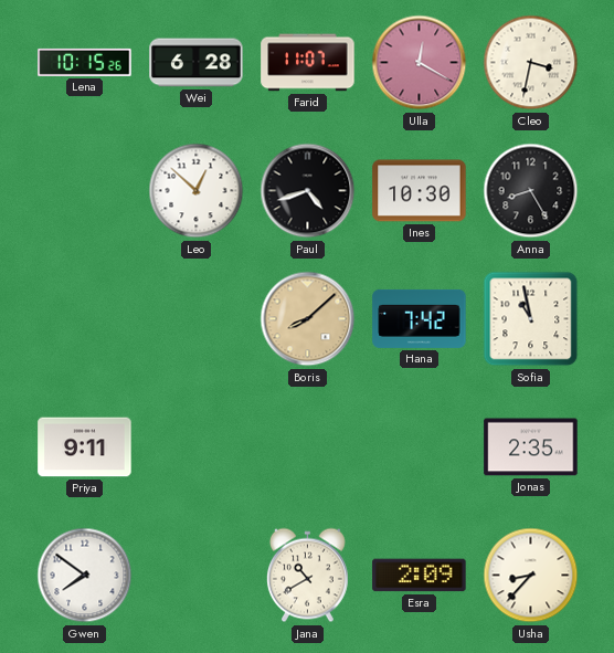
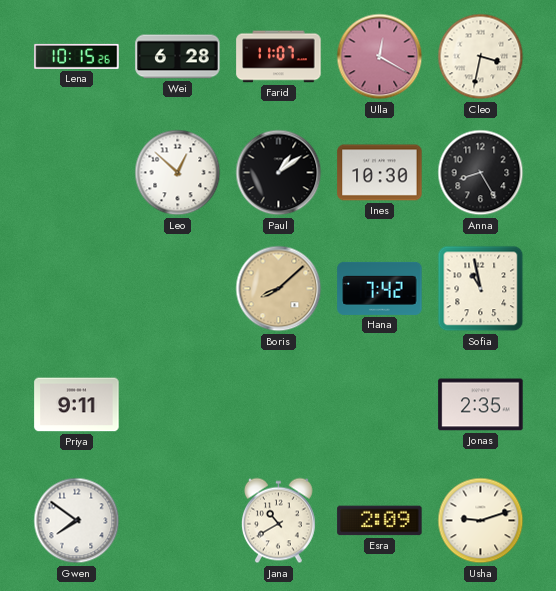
Paul: 4:42 -> 1:09 (279, 173)
Usha: 8:37 -> 9:12 (481, 521)
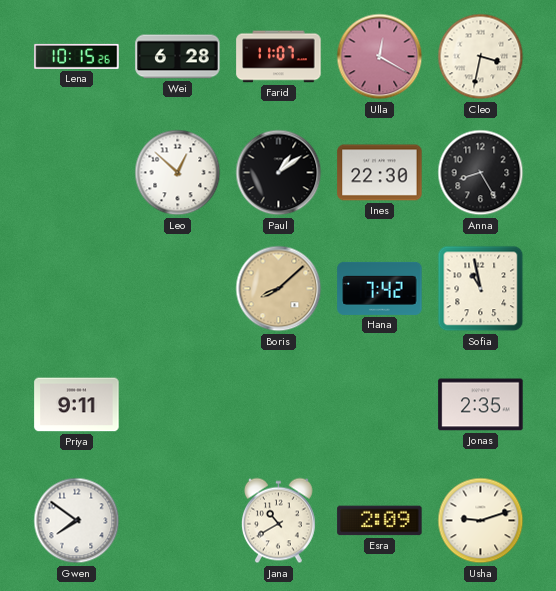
Ines: 10:30 -> 22:30 (380, 173)
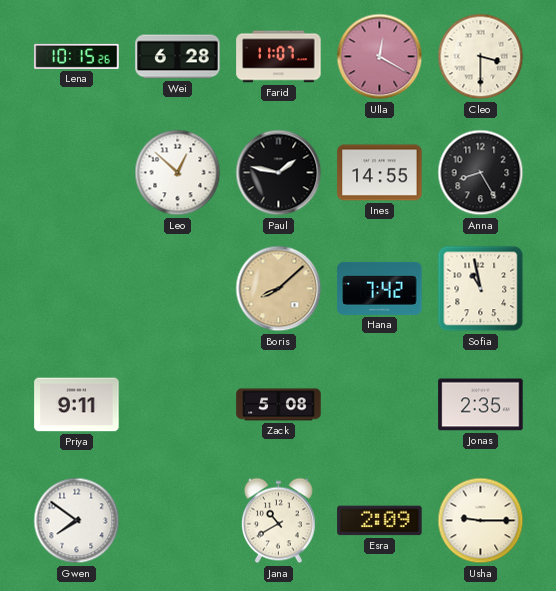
Cleo: 3:32 -> 3:30 (481, 57)
Paul: 1:09 -> 1:47 (279, 173)
Ines: 22:30 -> 14:55 (380, 173)
Zack: none -> 5:08 (279, 405)
Usha: 9:12 -> 9:15 (481, 521)
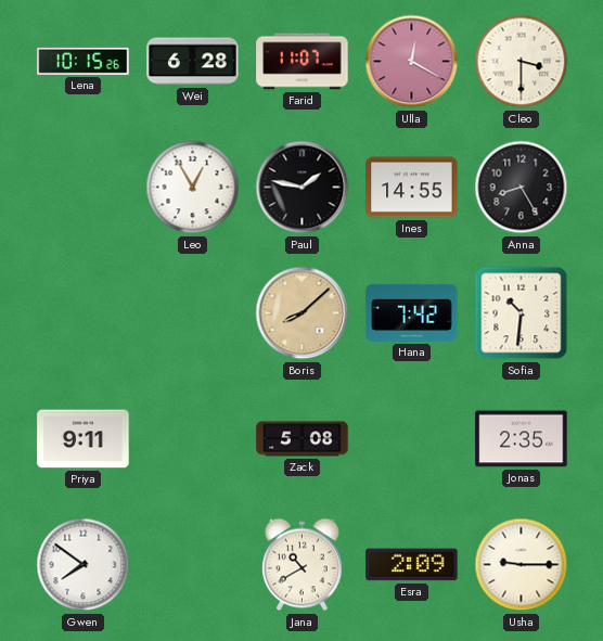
Leo: 12:52 -> 12:55 (193, 188)
Sofia: 10:58 -> 10:31 (522, 313)
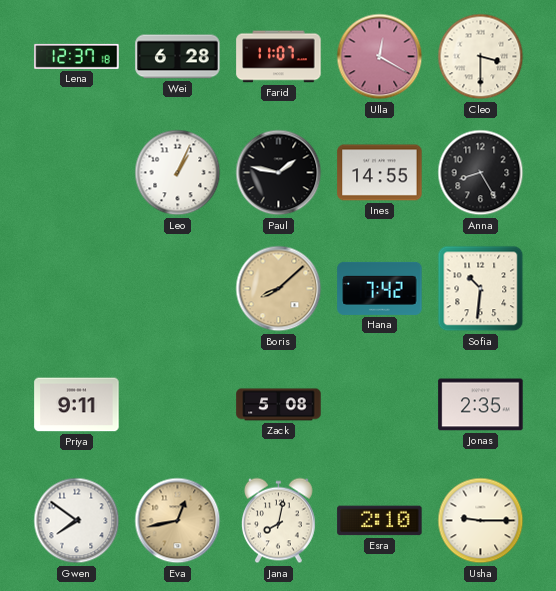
Lena: 10:15 -> 12:37 (77, 56)
Leo: 12:55 -> 1:04 (178, 173)
Eva: none -> 12:43 (178, 521)
Jana: 10:40 -> 8:02 (279, 521)
Esra: 2:09 -> 2:10 (380, 521)
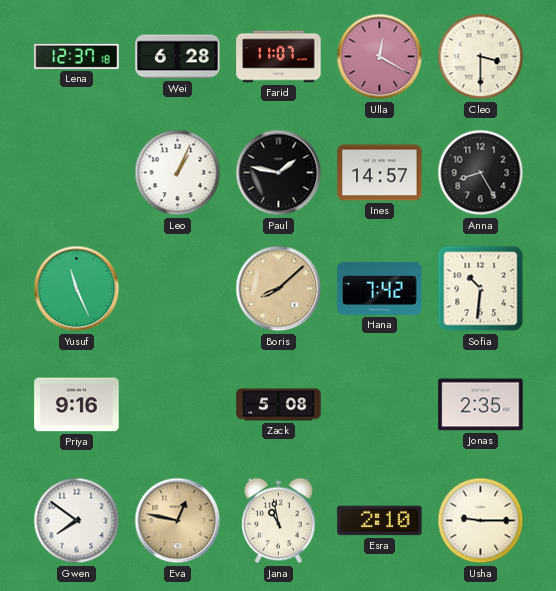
Ines: 14:55 -> 14:57 (380, 173)
Yusuf: none -> 11:26 (77, 289)
Priya: 9:11 -> 9:16 (77, 405)
Eva: 12:43 -> 12:47 (178, 521)
Jana: 8:02 -> 10:58 (279, 521)
